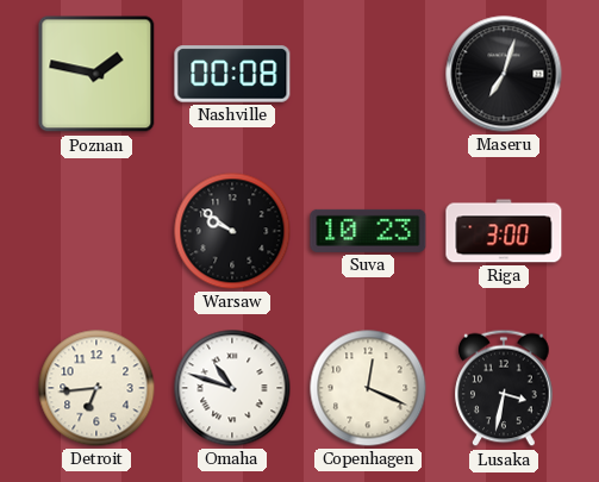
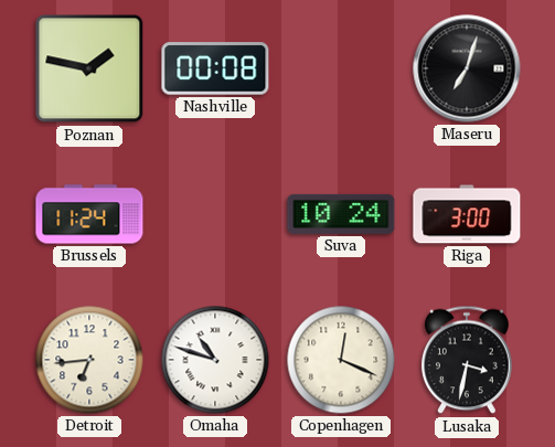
Brussels: none -> 11:24 (89, 214)
Warsaw: 9:51 -> none (232, 231)
Suva: 10:23 -> 10:24 (341, 214)
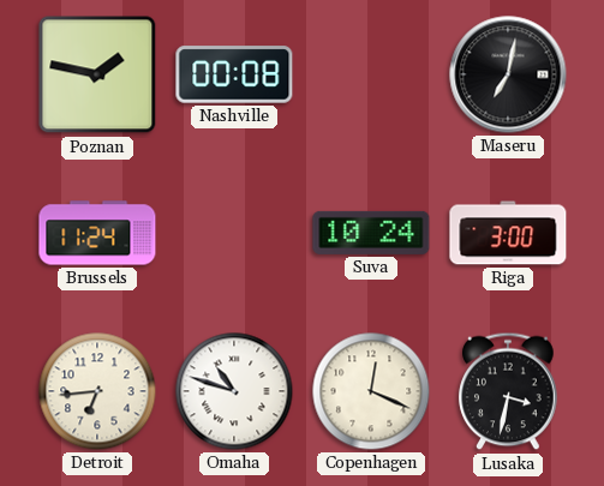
Maseru: 7:03 -> 7:02 (508, 74)
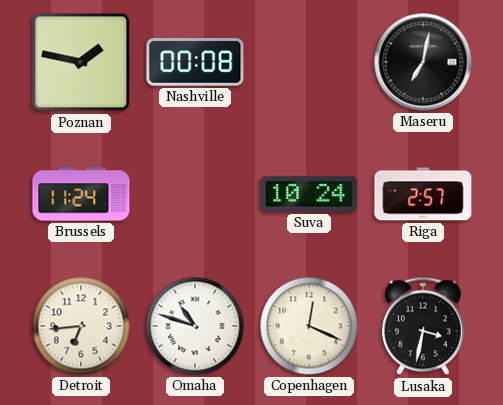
Riga: 3:00 -> 2:57 (423, 194)
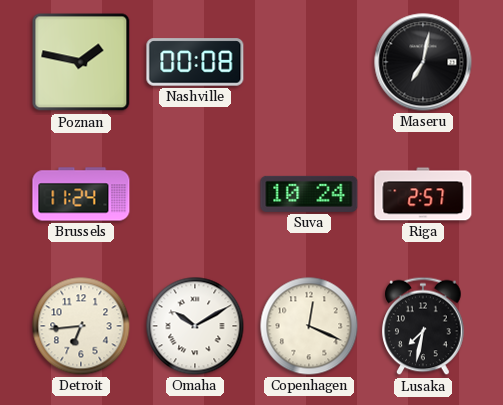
Omaha: 10:48 -> 10:10 (195, 326)
Lusaka: 3:32 -> 7:32 (423, 326)
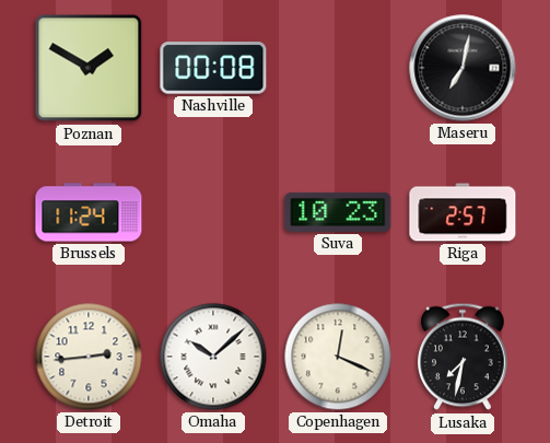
Poznan: 1:47 -> 1:50 (89, 68)
Suva: 10:24 -> 10:23 (338, 212)
Detroit: 6:44 -> 2:44 (89, 357)
Omaha: 10:10 -> 10:08 (213, 357)
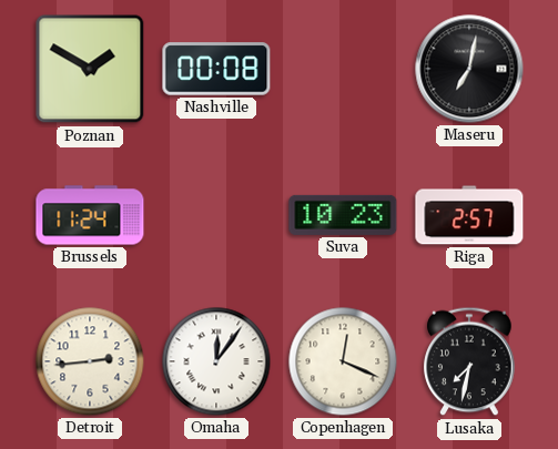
Omaha: 10:08 -> 12:06 (216, 361)
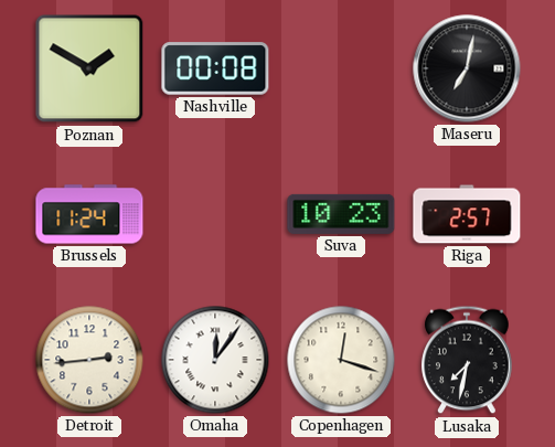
Copenhagen: 12:19 -> 12:18 (341, 360)
